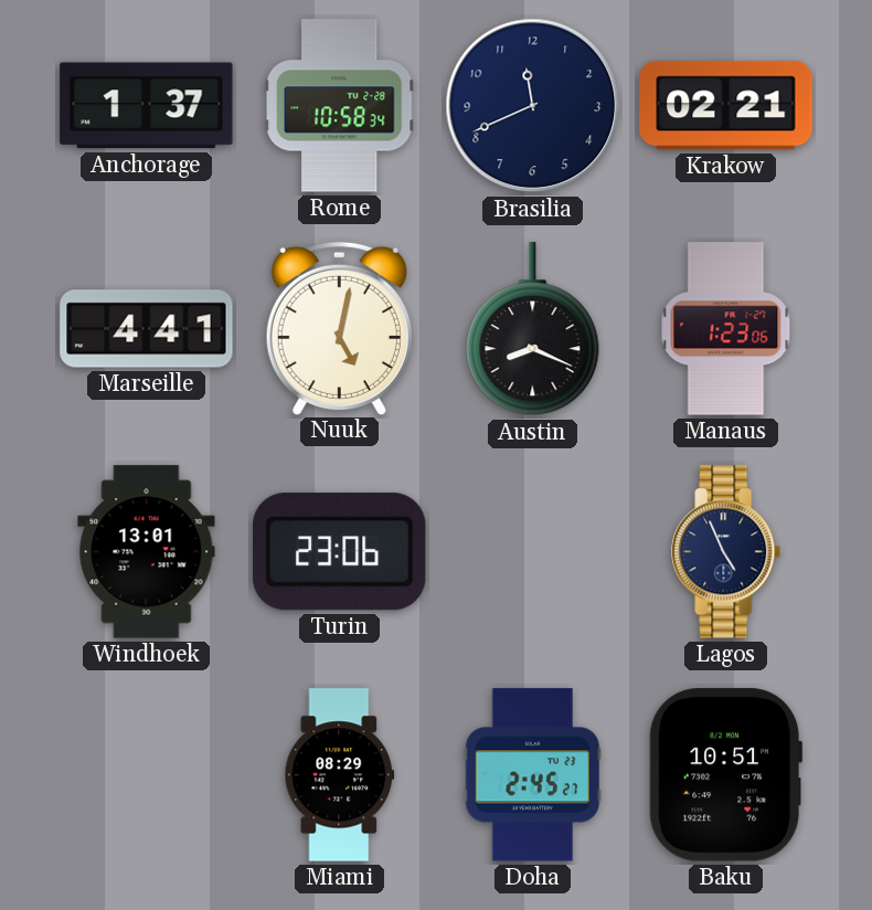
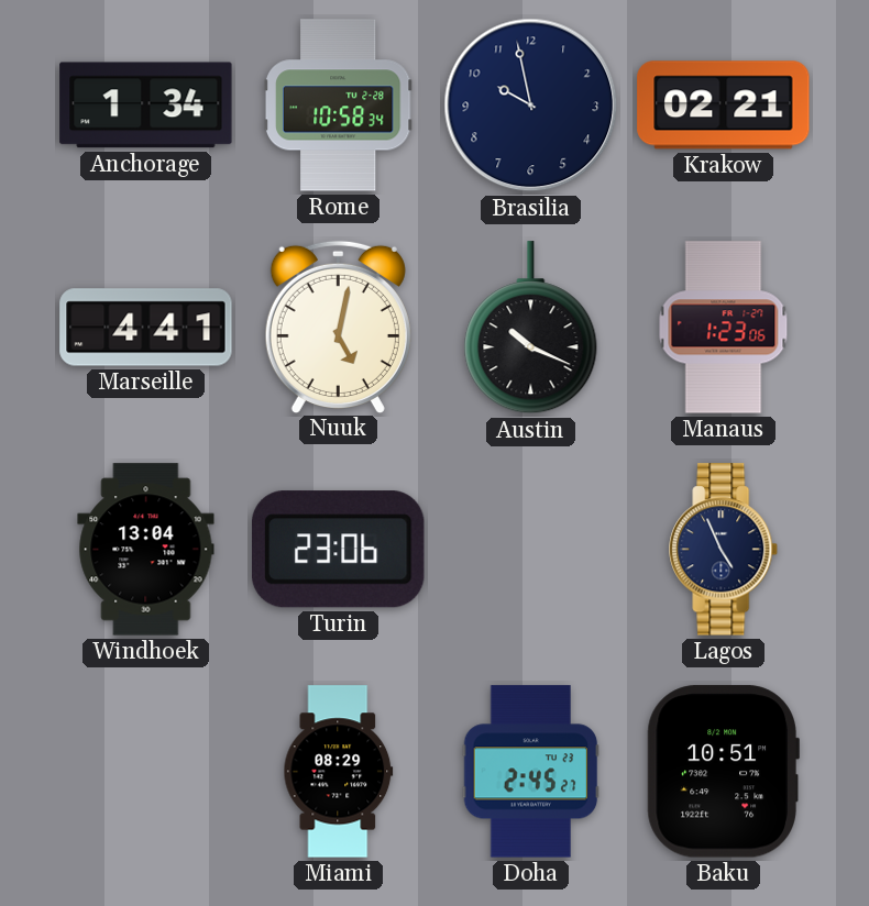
Anchorage: 1:37 -> 1:34 (146, 106)
Brasilia: 11:41 -> 9:58 (531, 106)
Austin: 8:19 -> 10:19 (531, 328)
Windhoek: 13:01 -> 13:04 (146, 550)
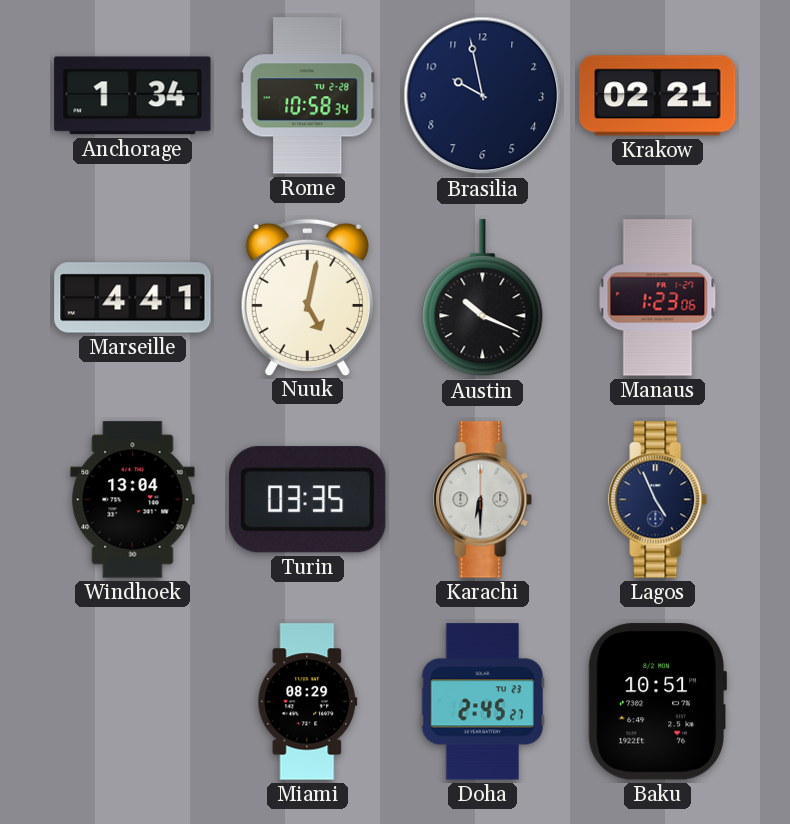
Turin: 23:06 -> 03:35 (307, 500)
Karachi: none -> 6:30 (483, 500)
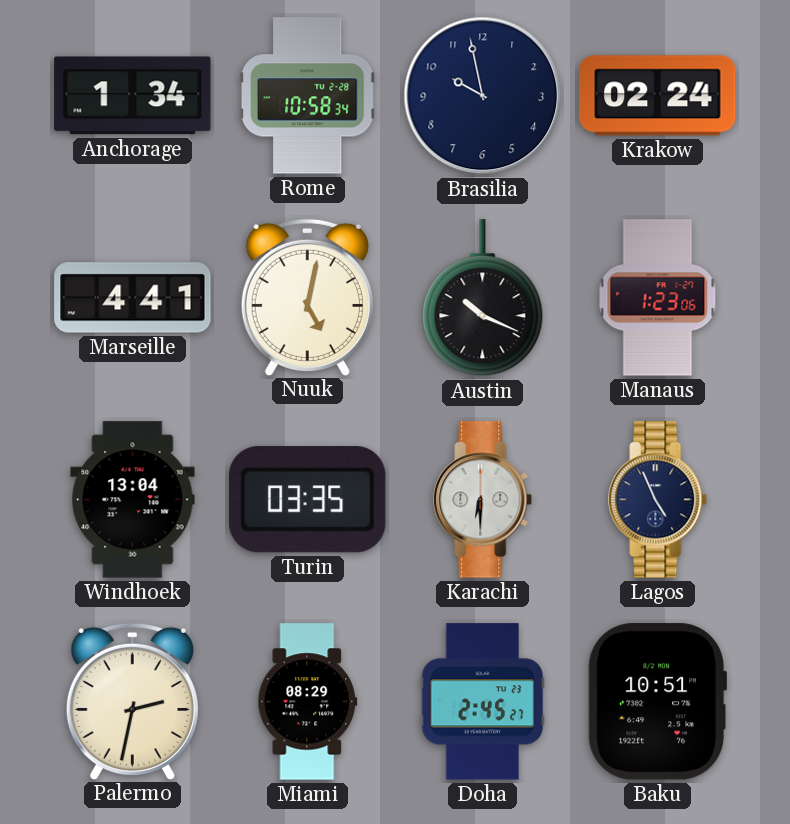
Krakow: 02:21 -> 02:24 (658, 96)
Palermo: none -> 2:32 (132, 701)
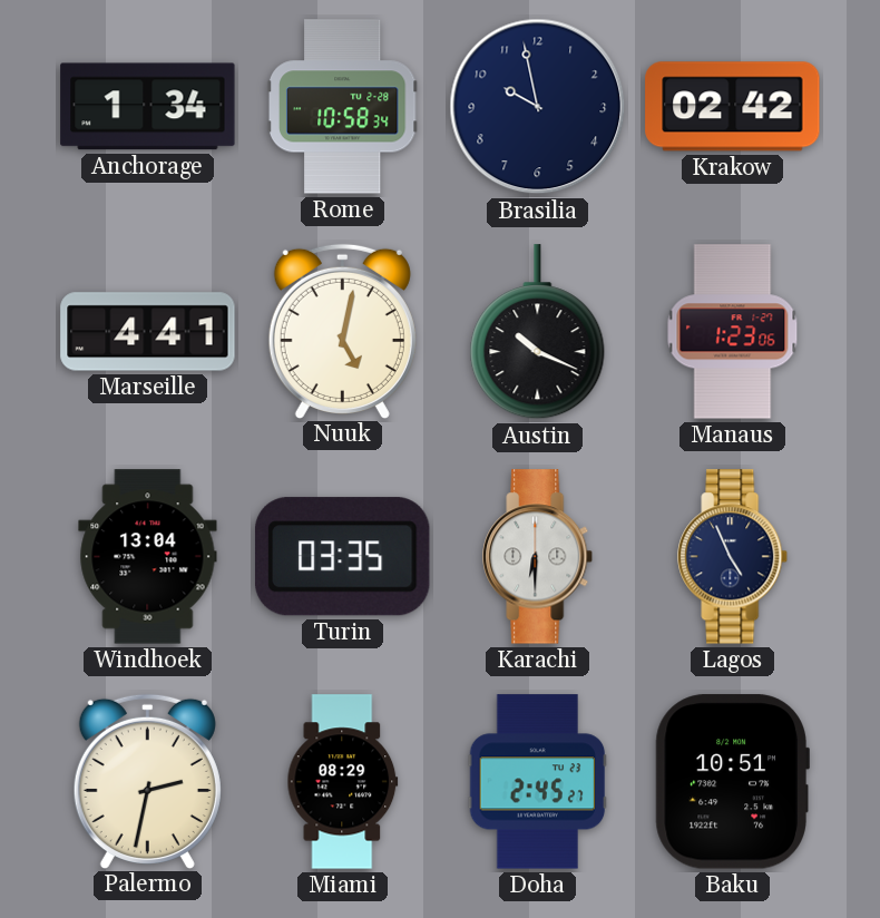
Krakow: 02:24 -> 02:42 (733, 107)
